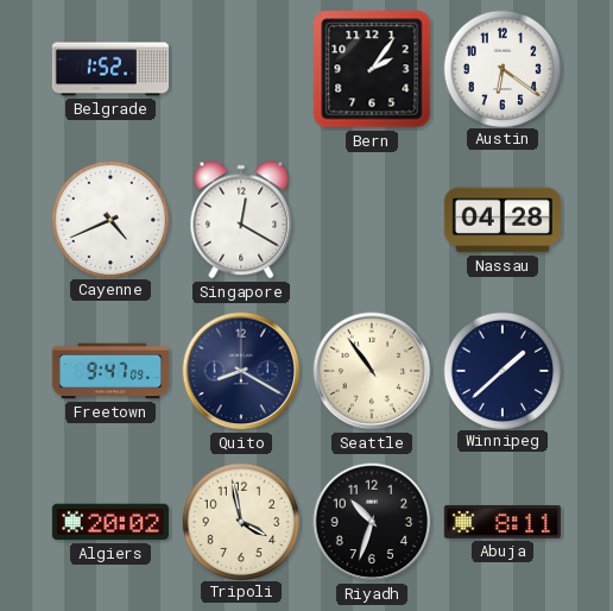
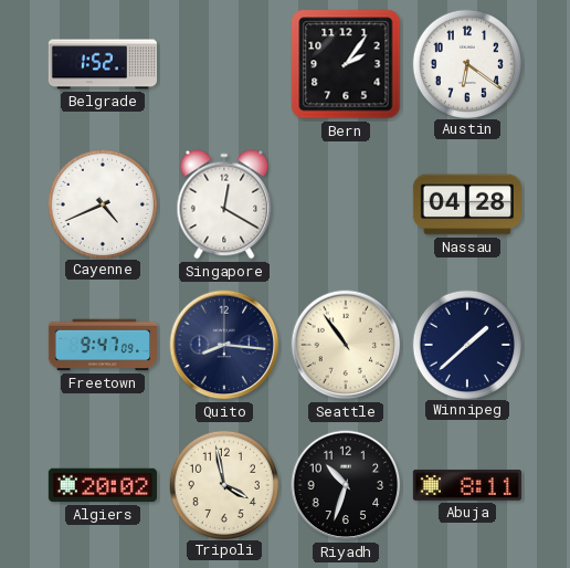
Quito: 8:20 -> 8:16 (224, 345)
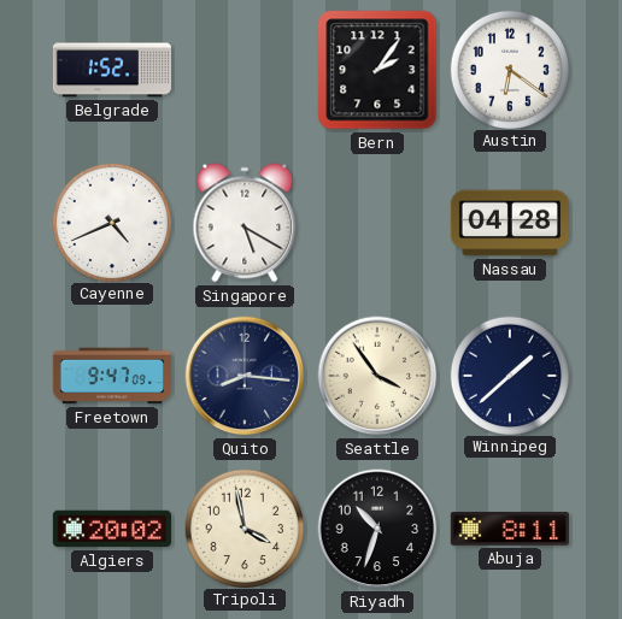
Singapore: 12:20 -> 5:20 (245, 223)
Seattle: 10:54 -> 3:54 (377, 376)
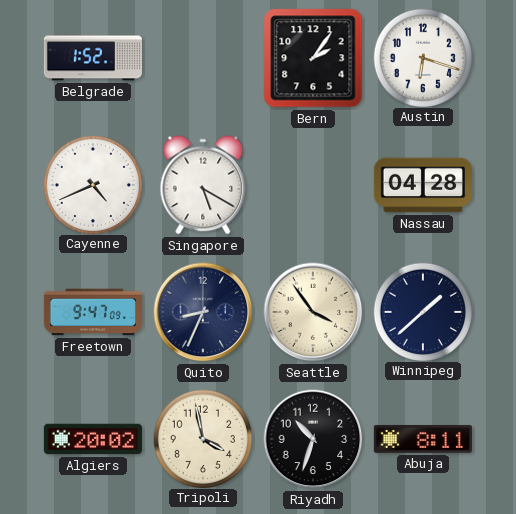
Austin: 6:21 -> 6:18 (423, 57)
Quito: 8:16 -> 8:34 (203, 312)
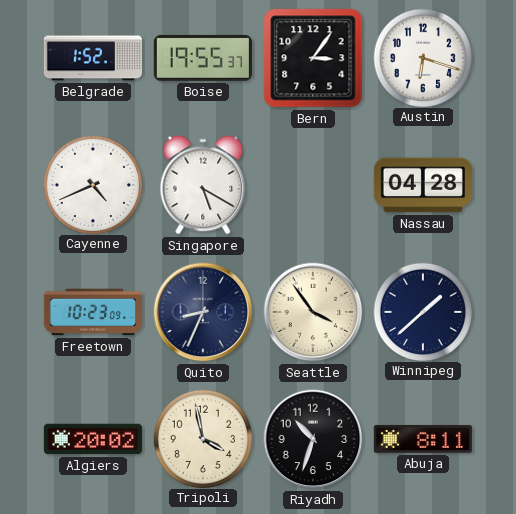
Boise: none -> 19:55 (203, 58)
Bern: 2:06 -> 3:06 (313, 58)
Freetown: 9:47 -> 10:23 (92, 312)
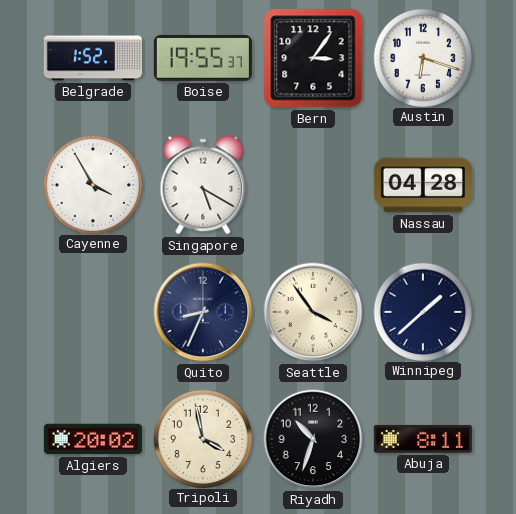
Cayenne: 4:41 -> 3:55 (93, 184)
Freetown: 10:23 -> none (92, 312)
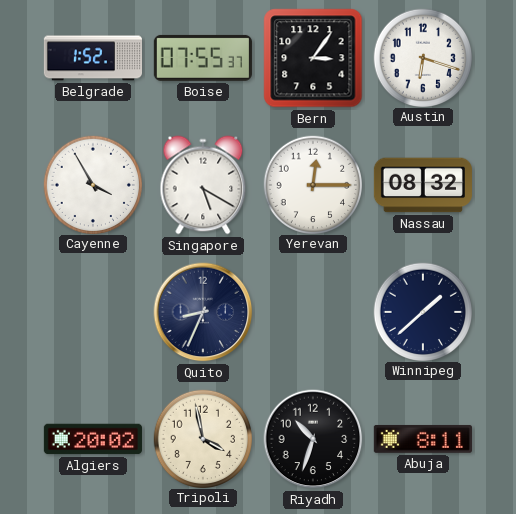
Boise: 19:55 -> 07:55 (203, 58)
Yerevan: none -> 12:15 (313, 184)
Nassau: 04:28 -> 08:32 (423, 185)
Seattle: 3:54 -> none (313, 312)
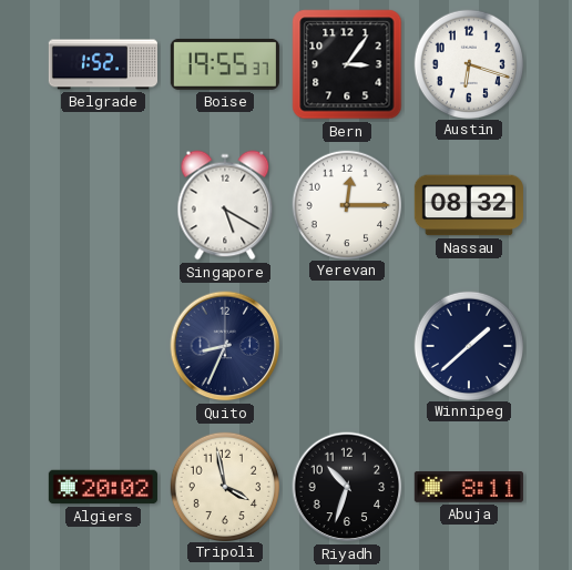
Boise: 07:55 -> 19:55 (225, 64)
Cayenne: 3:55 -> none (93, 184)
